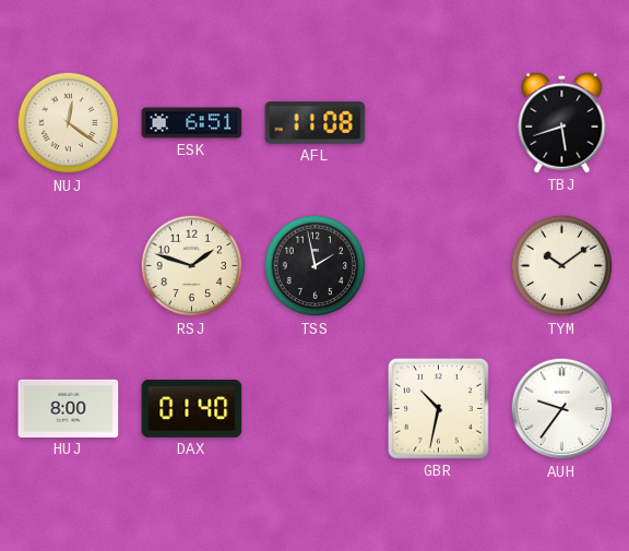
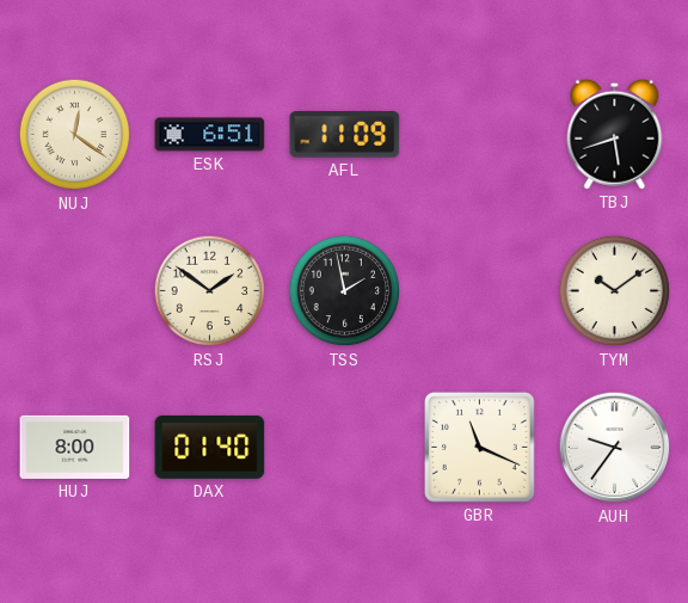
AFL: 11:08 -> 11:09 (345, 135)
RSJ: 1:48 -> 1:51 (210, 291)
GBR: 10:32 -> 11:19 (479, 447)
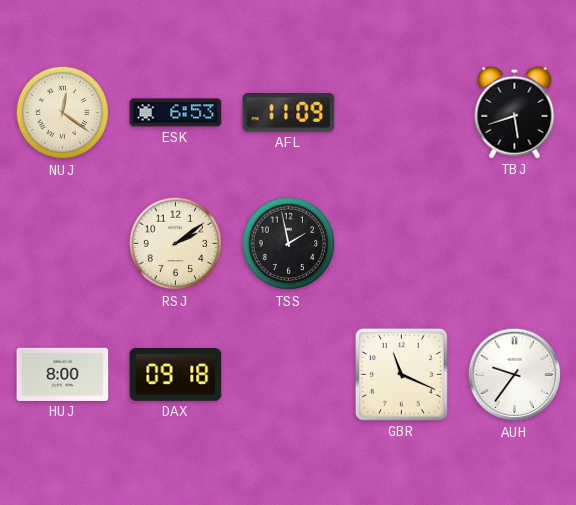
ESK: 6:51 -> 6:53 (176, 113)
RSJ: 1:51 -> 2:09 (176, 244)
TYM: 10:09 -> none (615, 291)
DAX: 01:40 -> 09:18 (176, 374)
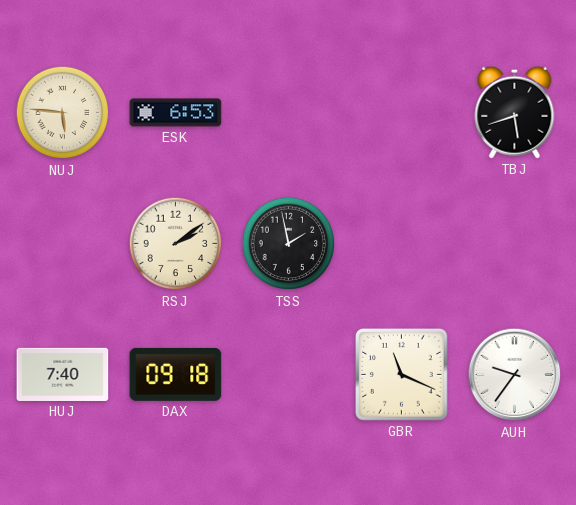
NUJ: 12:21 -> 5:46 (63, 113)
AFL: 11:09 -> none (289, 113)
HUJ: 8:00 -> 7:40 (63, 374)
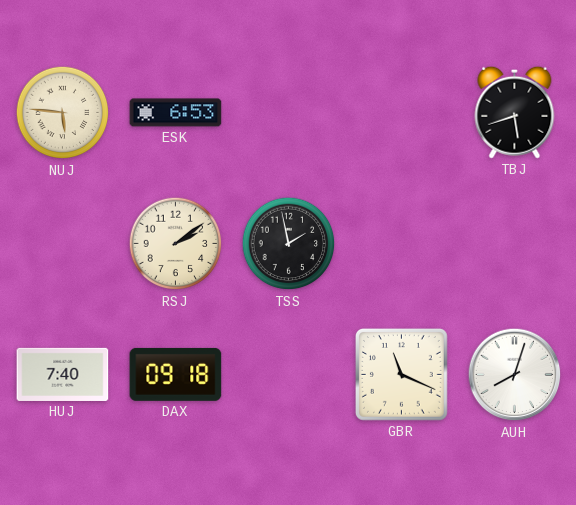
AUH: 9:36 -> 8:03 (515, 375)
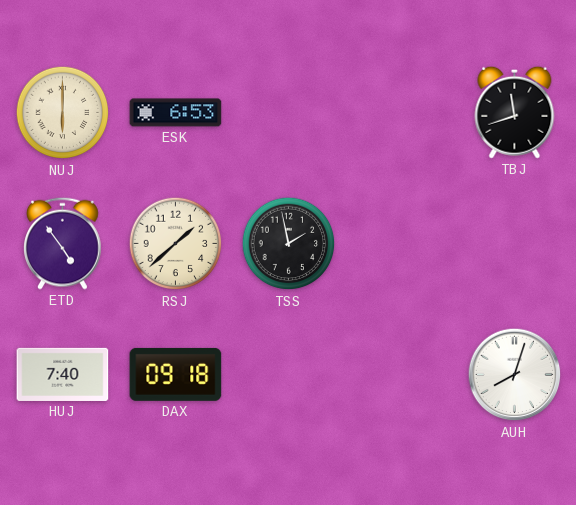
NUJ: 5:46 -> 6:00 (63, 113)
TBJ: 5:42 -> 11:42 (515, 112)
ETD: none -> 4:54 (63, 243)
RSJ: 2:09 -> 1:38 (176, 244)
GBR: 11:19 -> none (401, 374)
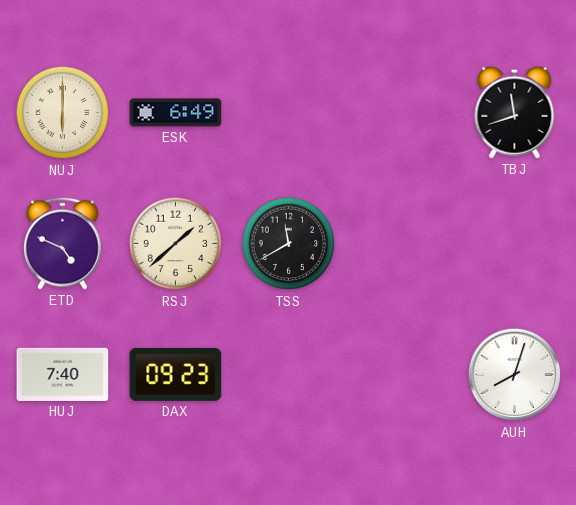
ESK: 6:53 -> 6:49 (176, 113)
ETD: 4:54 -> 4:49 (63, 243)
TSS: 1:58 -> 11:40 (289, 244)
DAX: 09:18 -> 09:23 (176, 374)
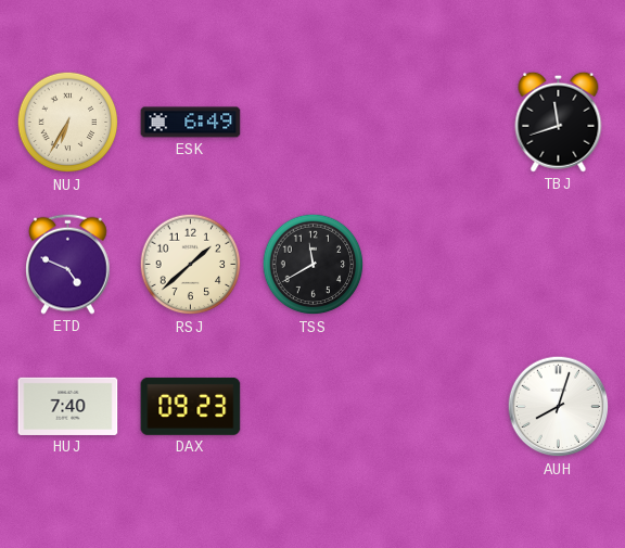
NUJ: 6:00 -> 6:35 (68, 123)
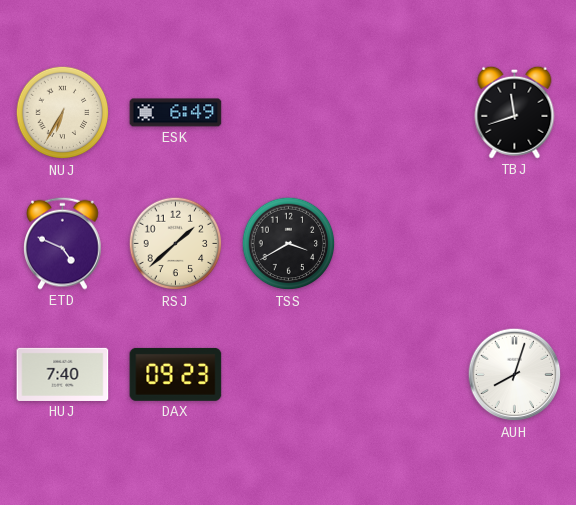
TSS: 11:40 -> 3:40 (289, 244)
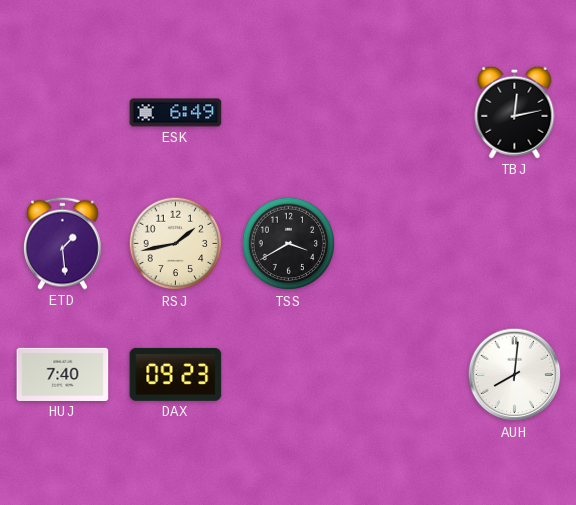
NUJ: 6:35 -> none (63, 113)
TBJ: 11:42 -> 12:13 (515, 112)
ETD: 4:49 -> 1:29 (63, 243)
RSJ: 1:38 -> 1:43 (176, 244)
AUH: 8:03 -> 8:01 (515, 375)
